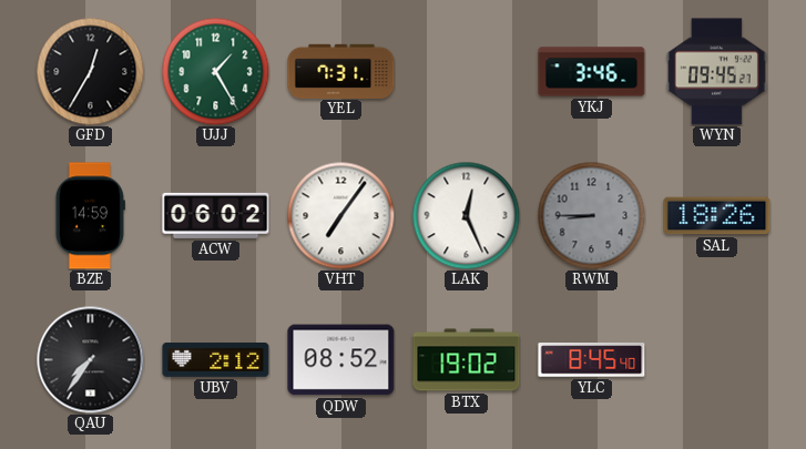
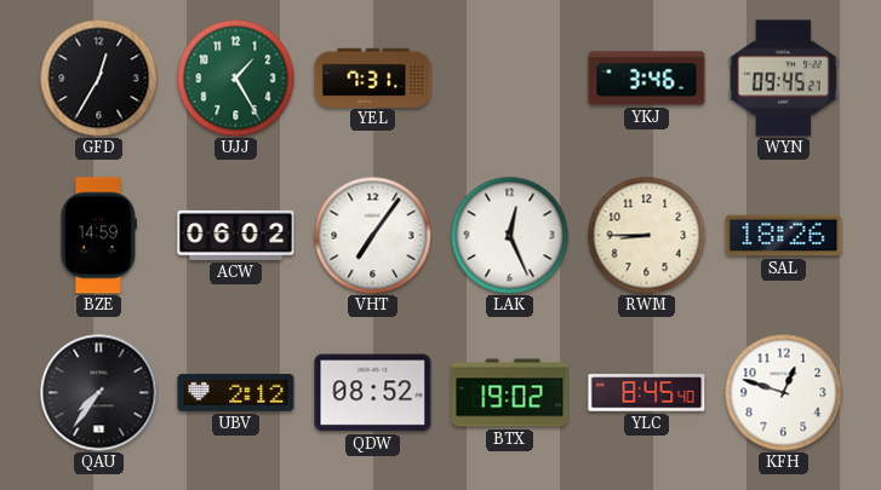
RWM dial: grey -> cream (646, 235)
KFH: none -> 12:48 (783, 392)
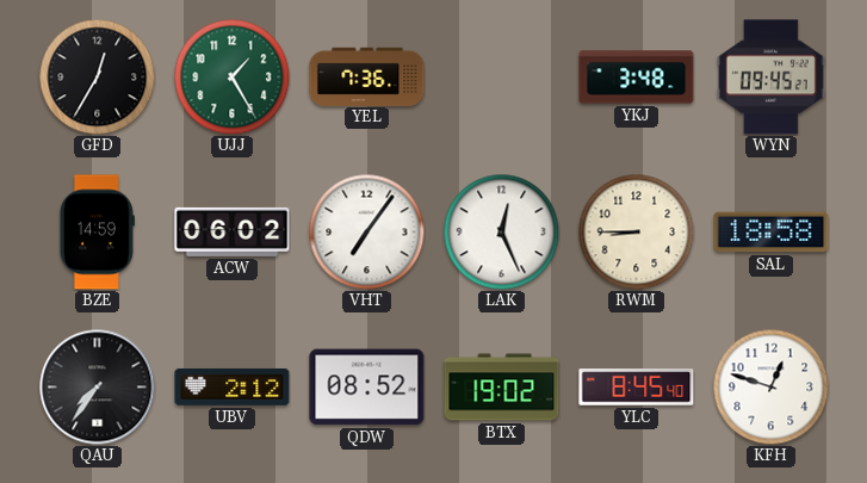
YEL: 7:31 -> 7:36 (367, 76)
YKJ: 3:46 -> 3:48 (637, 78)
SAL: 18:26 -> 18:58 (772, 233)
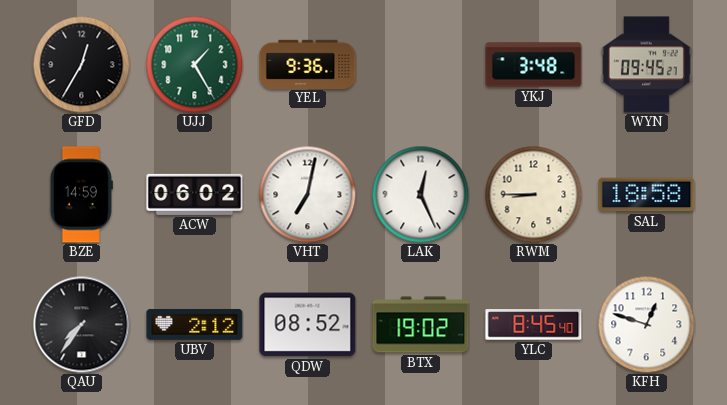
YEL: 7:36 -> 9:36 (308, 64)
VHT: 7:06 -> 7:02 (307, 194)
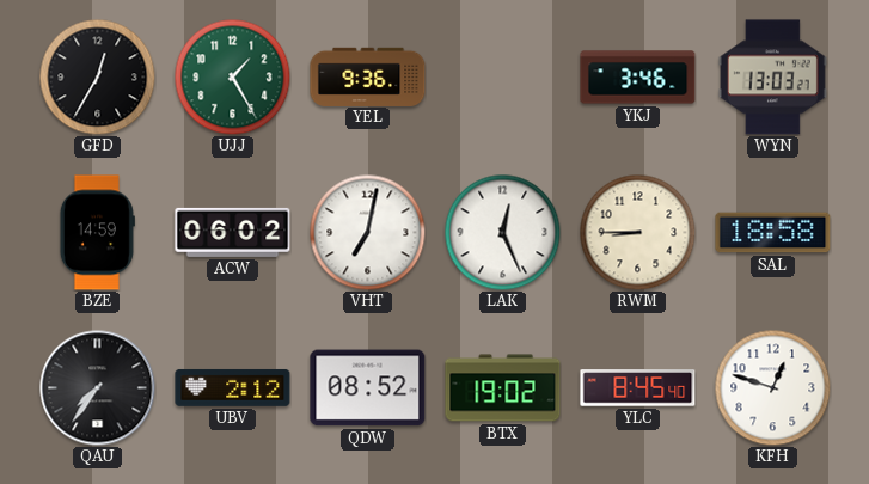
YKJ: 3:48 -> 3:46 (638, 78)
WYN: 09:45 -> 13:03 (772, 78)
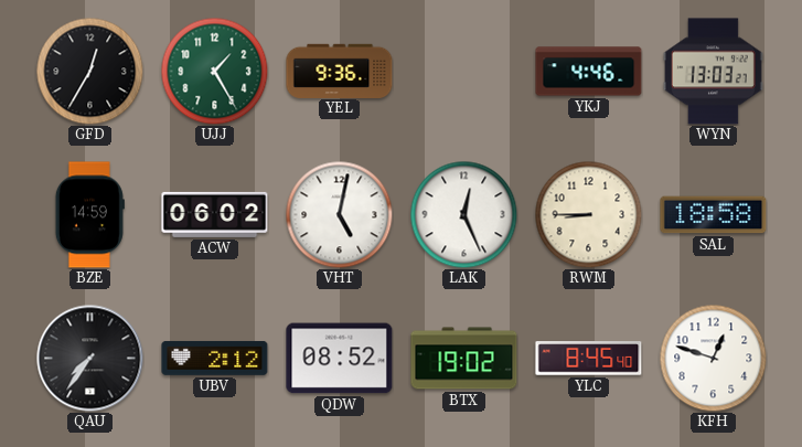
YKJ: 3:46 -> 4:46 (589, 72)
VHT: 7:02 -> 5:02 (339, 214)
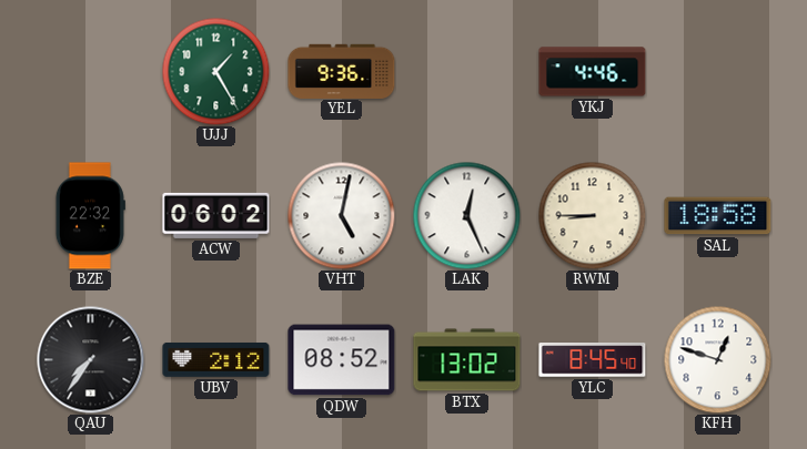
GFD: 12:35 -> none (89, 71)
WYN: 13:03 -> none (713, 72)
BZE: 14:59 -> 22:32 (90, 216)
BTX: 19:02 -> 13:02 (467, 360)
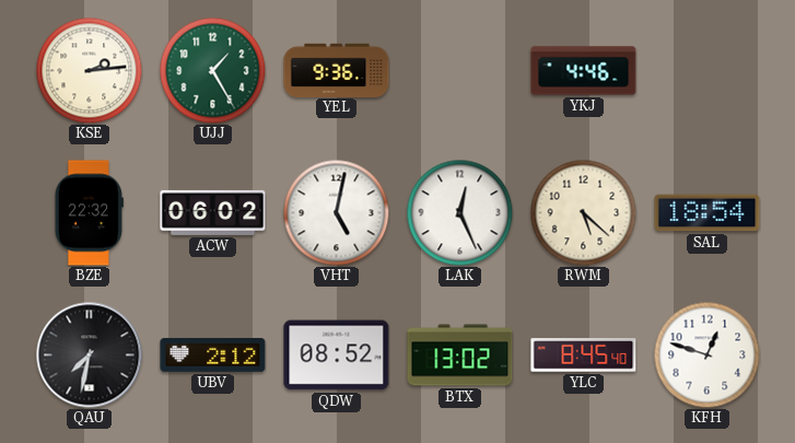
KSE: none -> 2:14 (89, 70)
RWM: 8:45 -> 5:22 (583, 212)
SAL: 18:58 -> 18:54 (708, 213)
QAU: 7:36 -> 7:32 (90, 355)
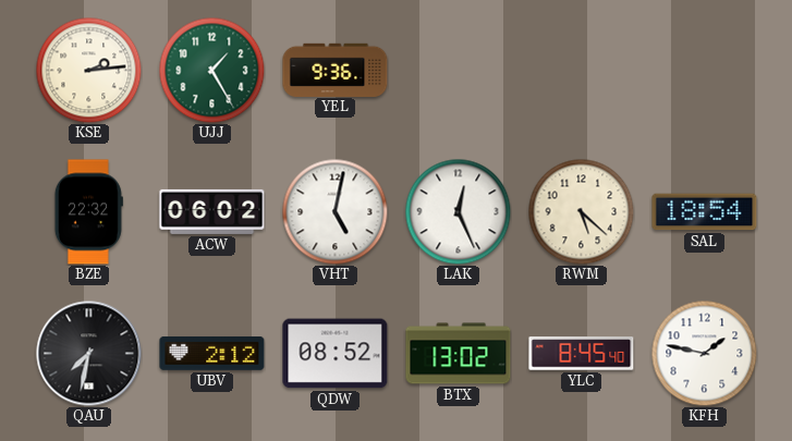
YKJ: 4:46 -> none (584, 71)
KFH: 12:48 -> 1:47 (704, 353)
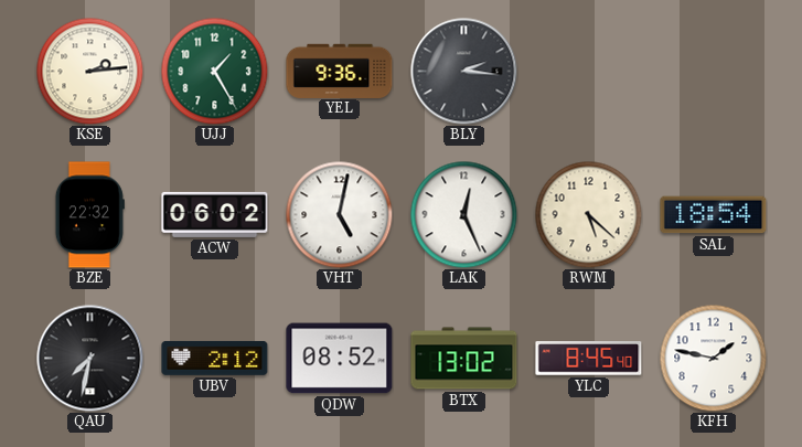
BLY: none -> 2:16 (464, 72)
